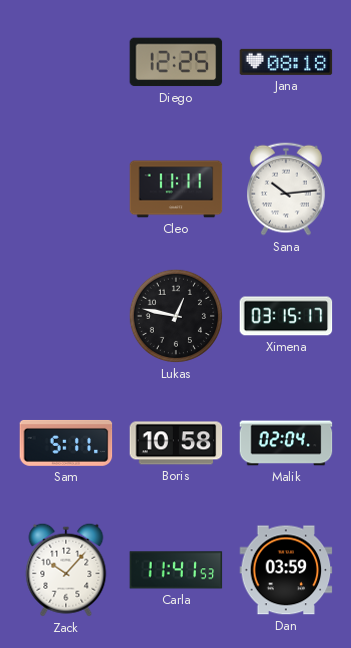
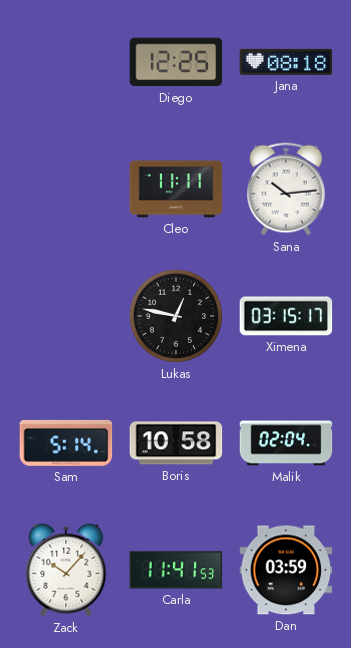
Sam: 5:11 -> 5:14 (66, 443)
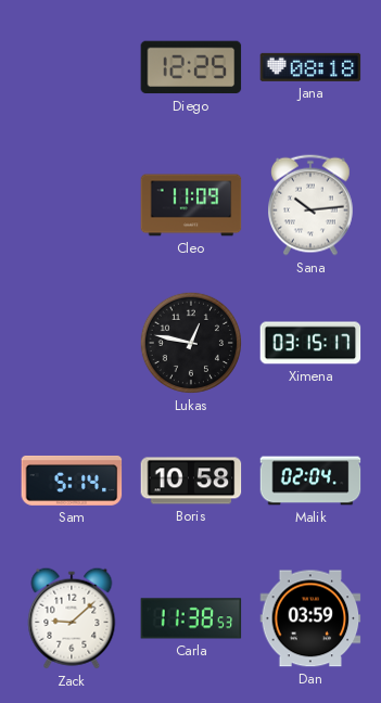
Cleo: 11:11 -> 11:09 (191, 205)
Zack: 10:07 -> 9:08 (72, 618)
Carla: 11:41 -> 11:38 (191, 618)
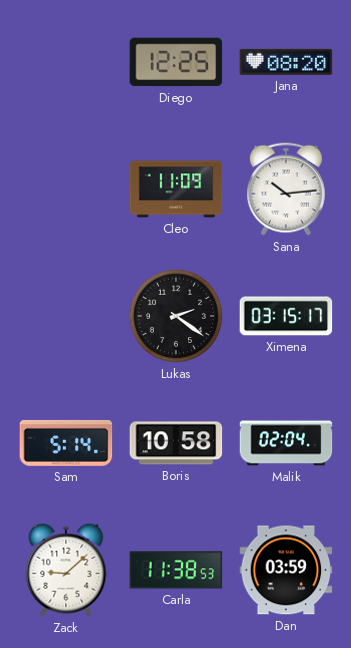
Jana: 08:18 -> 08:20 (286, 62)
Lukas: 12:47 -> 2:21 (176, 316)
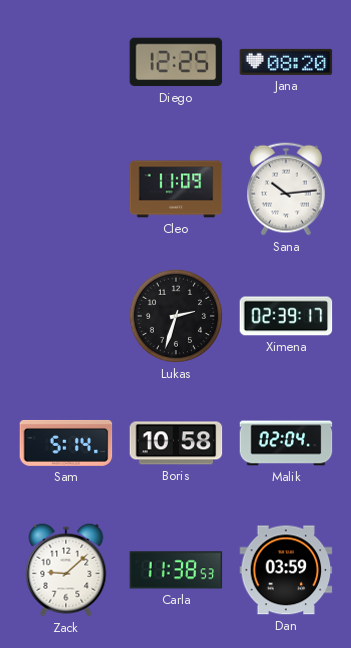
Lukas: 2:21 -> 2:33 (176, 316)
Ximena: 03:15 -> 02:39 (286, 316)
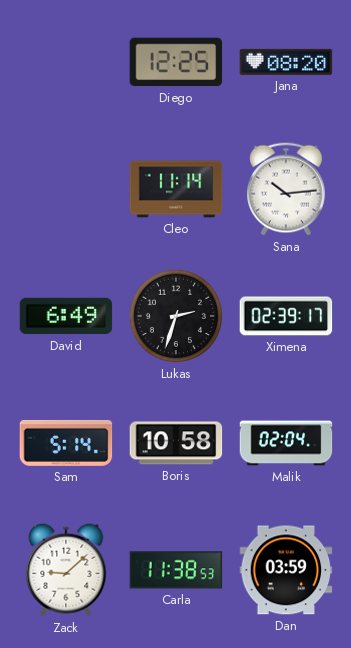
Cleo: 11:09 -> 11:14 (176, 189)
David: none -> 6:49 (66, 316)
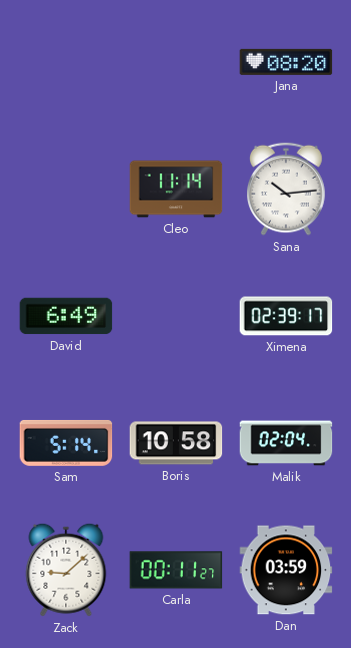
Diego: 12:25 -> none (176, 62)
Lukas: 2:33 -> none (176, 316)
Carla: 11:38 -> 00:11 (176, 570)
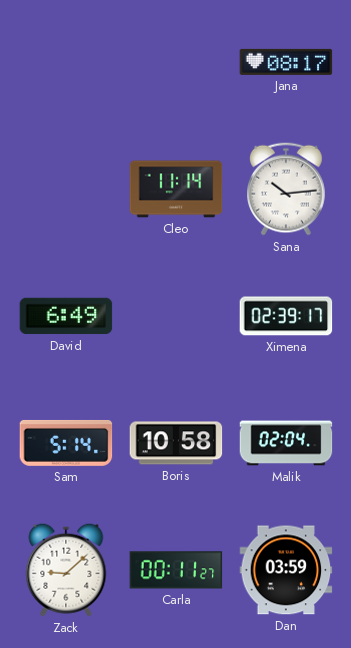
Jana: 08:20 -> 08:17 (286, 62)
